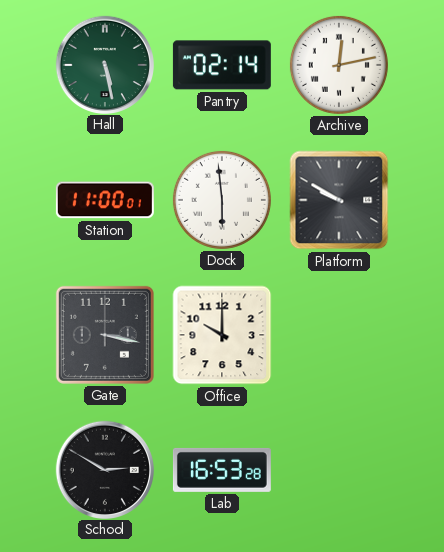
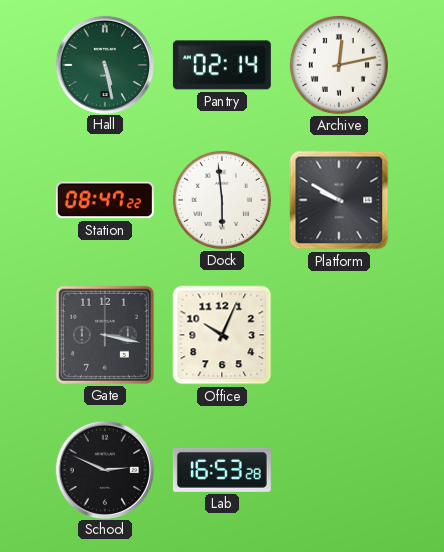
Station: 11:00 -> 08:47 (105, 200)
Office: 10:00 -> 10:04 (222, 335)
School: 2:50 -> 2:49 (104, 469)
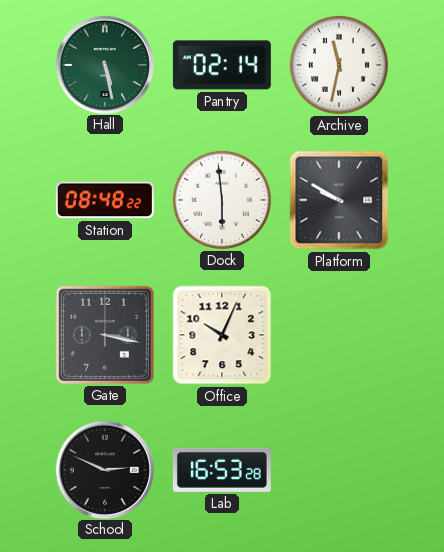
Archive: 12:13 -> 11:32 (339, 65)
Station: 08:47 -> 08:48 (105, 200)
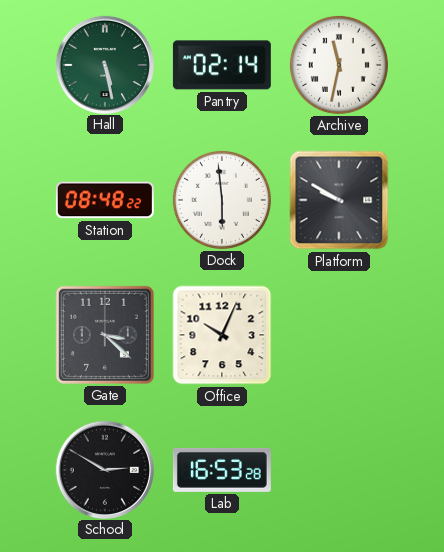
Gate: 3:17 -> 3:22 (105, 335)
School: 2:49 -> 2:50 (104, 469)
